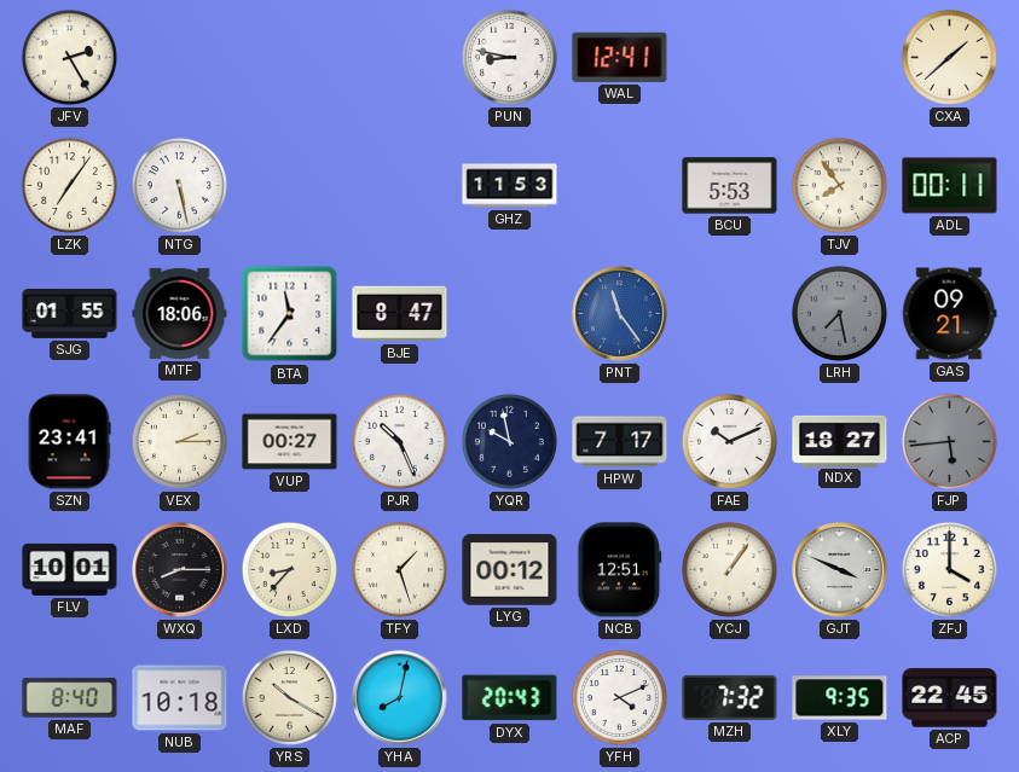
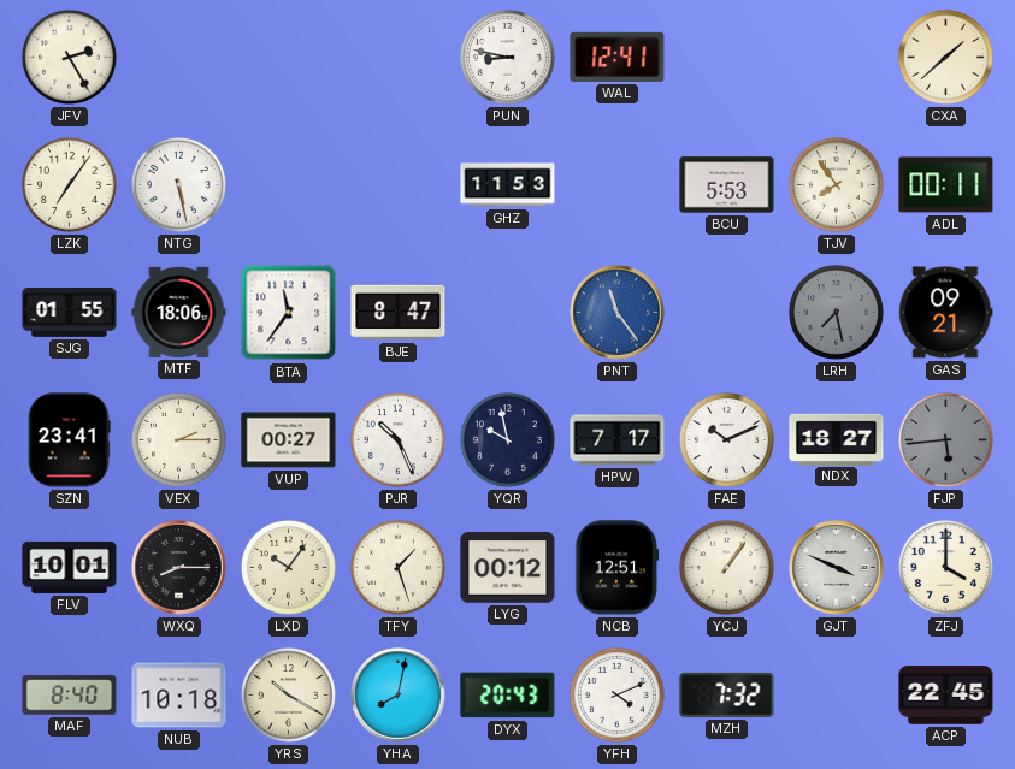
LXD: 8:37 -> 10:06 (288, 567)
XLY: 9:35 -> none (840, 698)
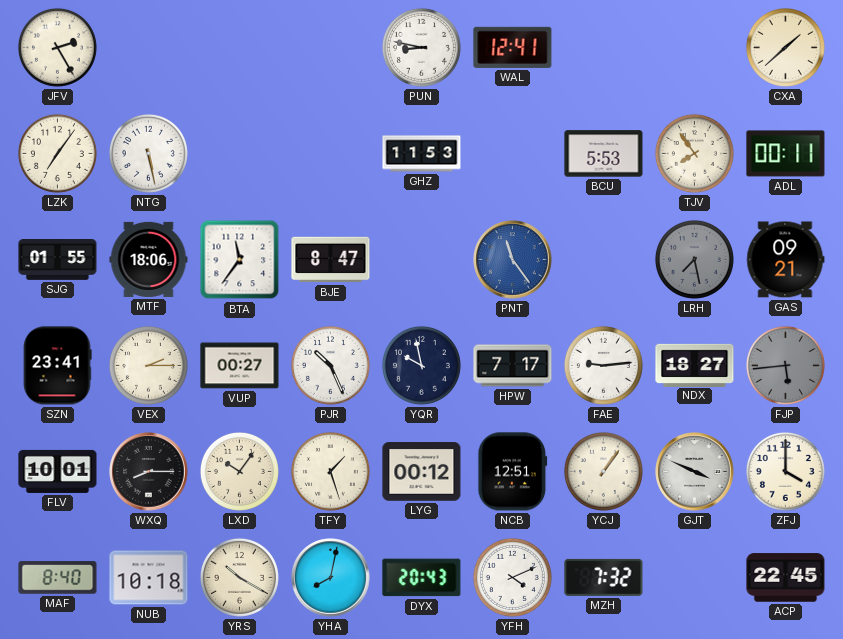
FAE: 10:11 -> 9:14 (603, 365)
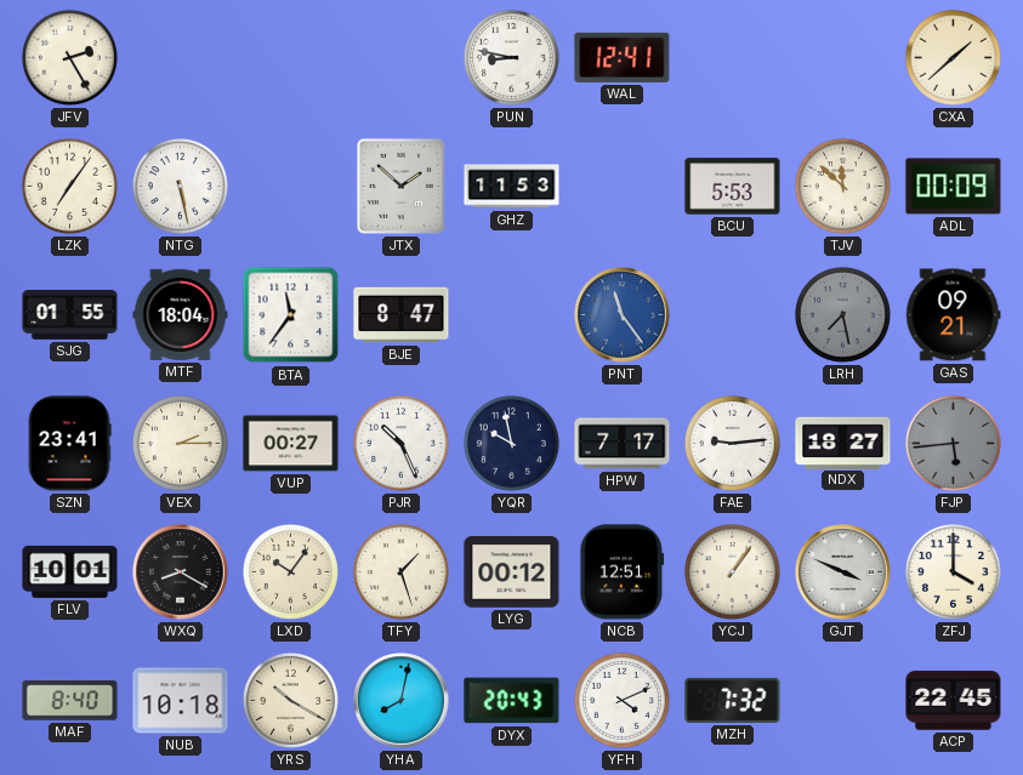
JTX: none -> 1:52 (400, 186)
TJV: 7:54 -> 11:52 (842, 186)
ADL: 00:11 -> 00:09 (954, 187)
MTF: 18:06 -> 18:04 (181, 314)
WXQ: 8:15 -> 8:20 (181, 572)
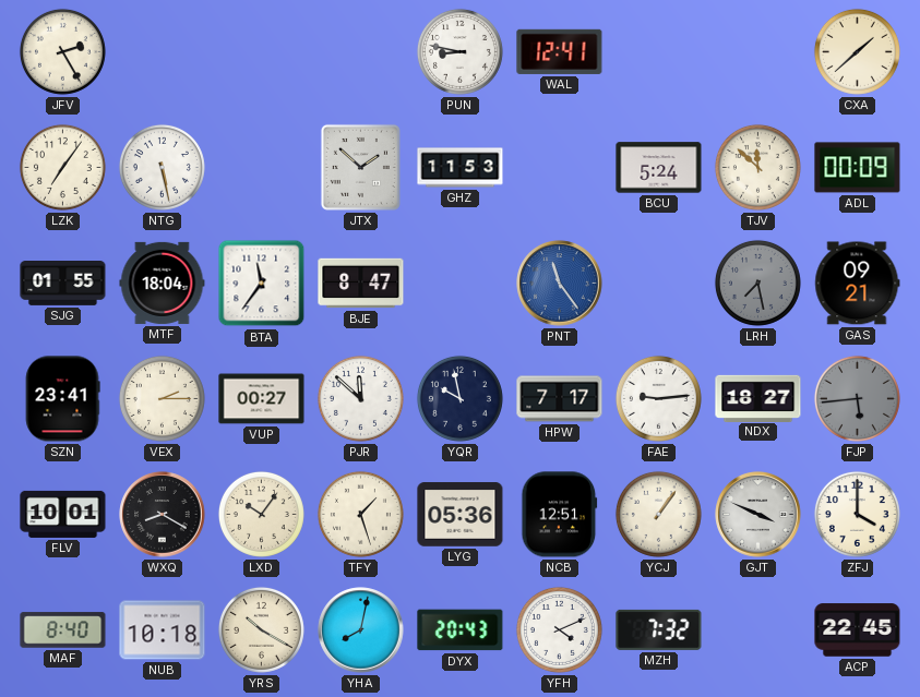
BCU: 5:53 -> 5:24 (659, 168)
PJR: 10:26 -> 11:52 (360, 398)
LYG: 00:12 -> 05:36 (461, 515)
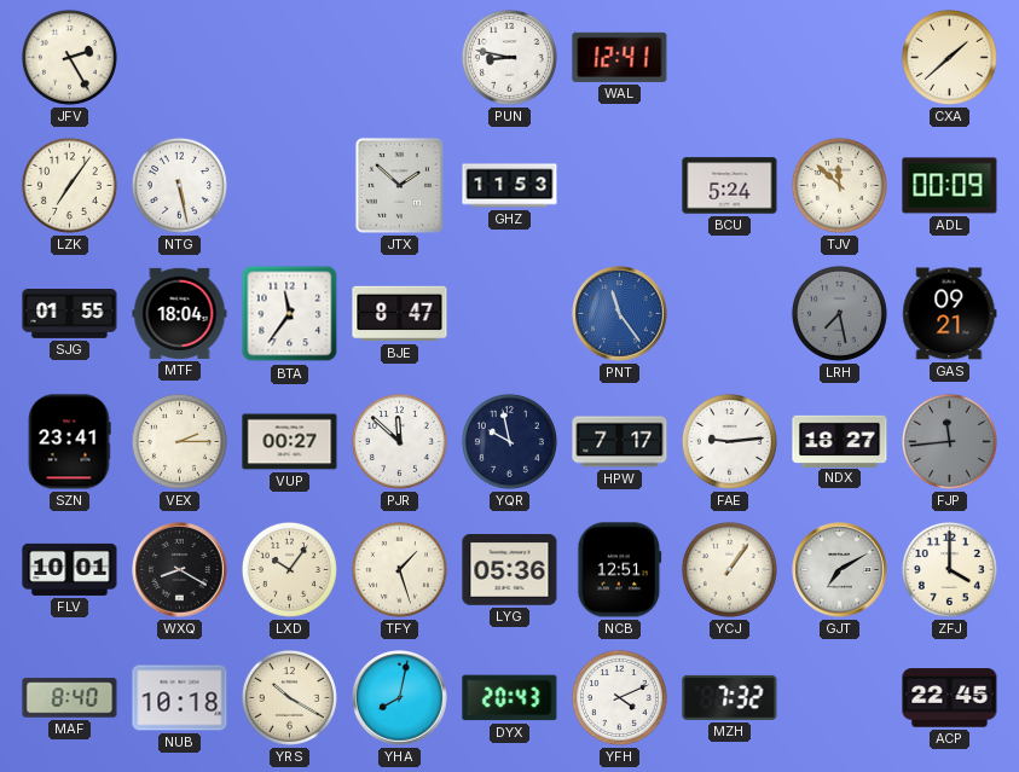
FJP: 5:44 -> 11:44 (949, 441)
GJT: 3:49 -> 7:10 (840, 570)
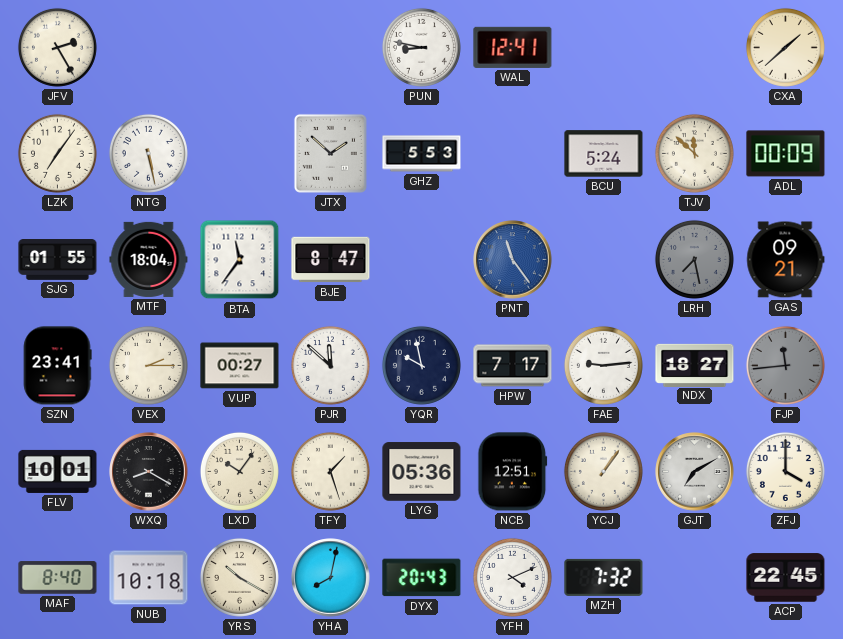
GHZ: 11:53 -> 5:53 (422, 154)
